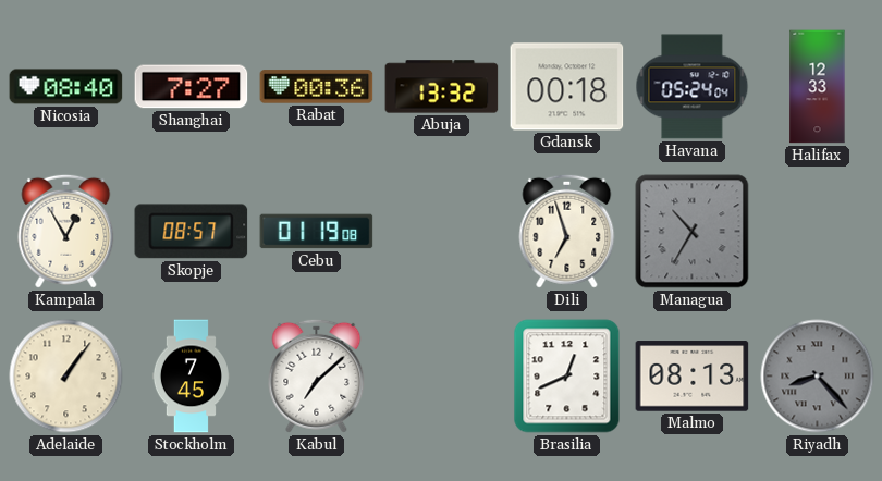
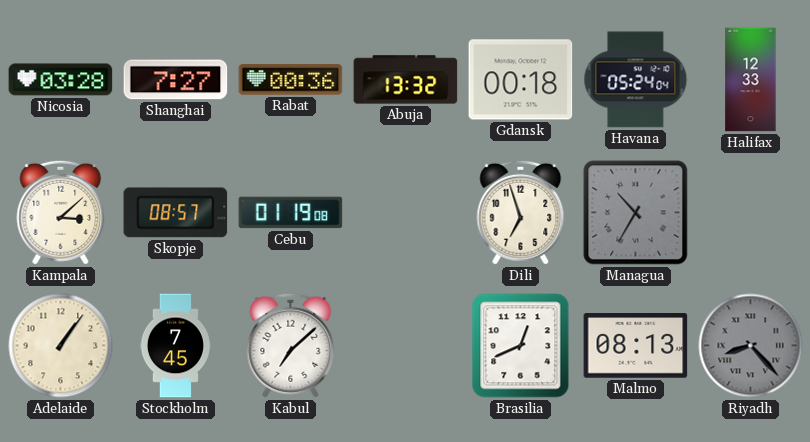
Nicosia: 08:40 -> 03:28 (61, 80)
Kampala: 12:55 -> 3:08 (61, 212)
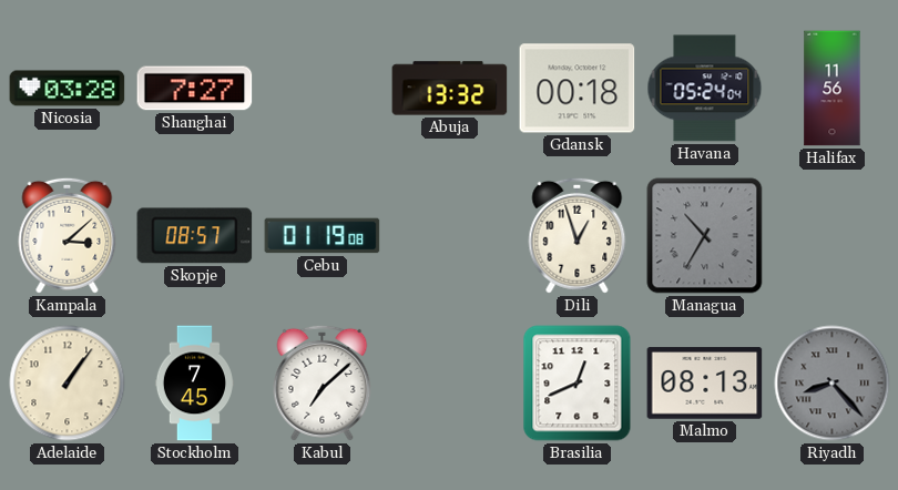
Rabat: 00:36 -> none (291, 80)
Halifax: 12:33 -> 11:56 (833, 89)
Dili: 6:57 -> 12:57 (578, 235)
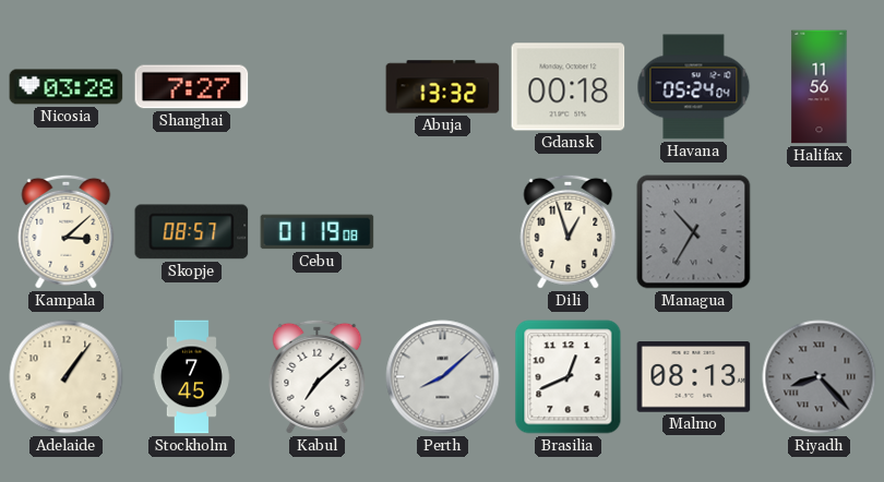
Perth: none -> 8:08 (443, 377)
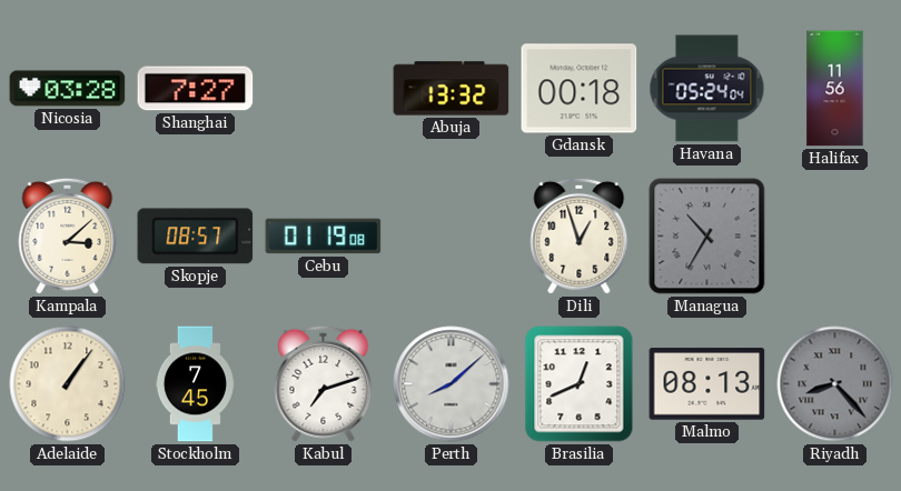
Kabul: 7:08 -> 7:12 (324, 383)
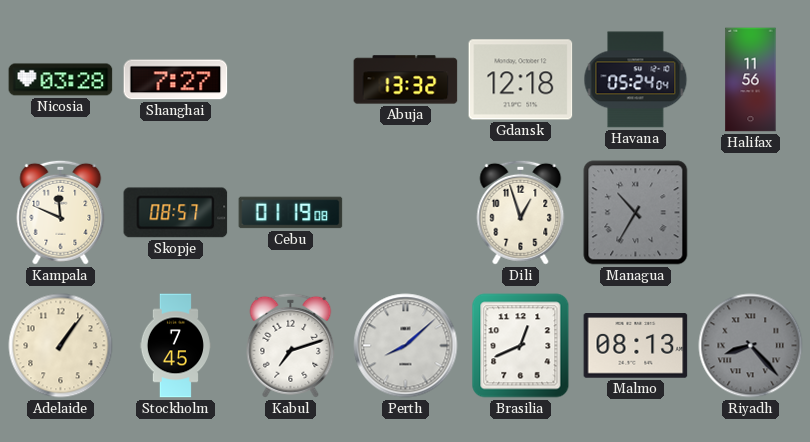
Gdansk: 00:18 -> 12:18 (521, 80)
Kampala: 3:08 -> 11:49 (61, 212)
